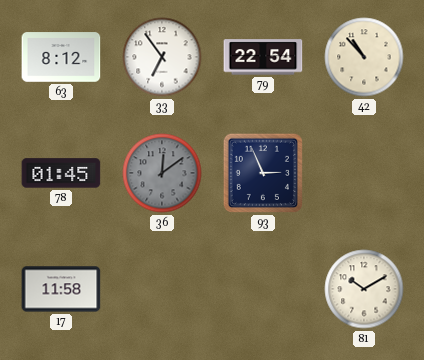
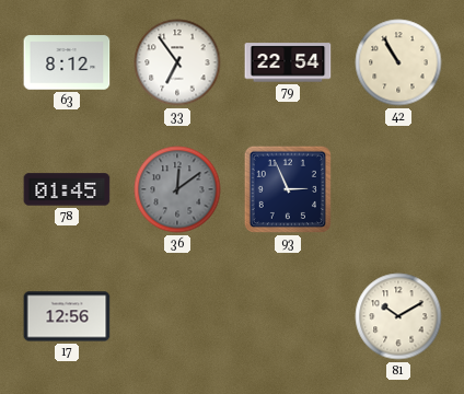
42: 10:53 -> 10:55 (398, 62)
17: 11:58 -> 12:56 (67, 316)
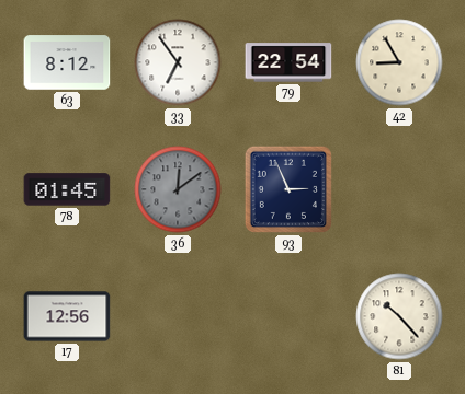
42: 10:55 -> 8:55 (399, 62)
81: 10:10 -> 10:23 (399, 316)
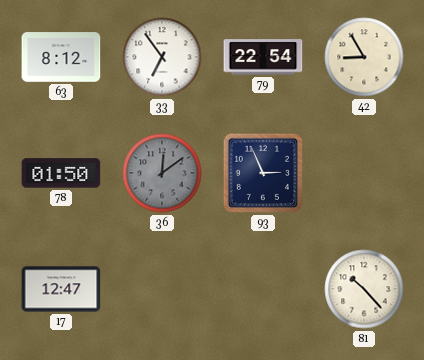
78: 01:45 -> 01:50 (61, 173)
17: 12:56 -> 12:47 (61, 289)
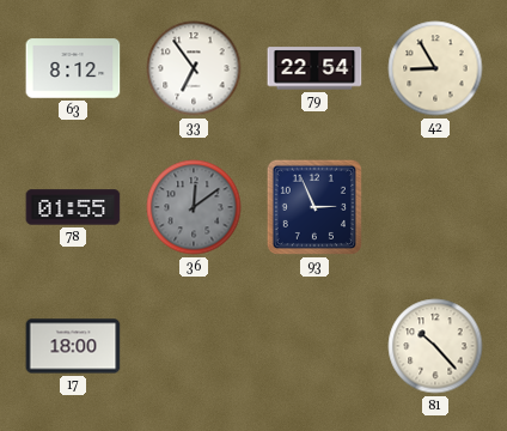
78: 01:50 -> 01:55 (73, 207)
17: 12:47 -> 18:00 (73, 346)
